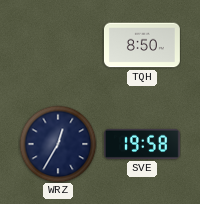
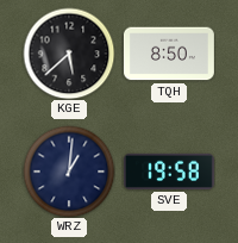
KGE: none -> 5:38 (69, 54)
WRZ: 12:35 -> 1:01 (69, 172)
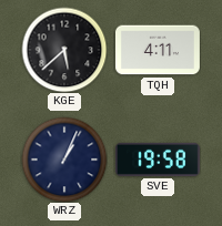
TQH: 8:50 -> 4:11 (158, 50)
WRZ: 1:01 -> 1:04 (64, 160)
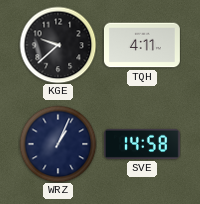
KGE: 5:38 -> 9:38 (58, 45)
SVE: 19:58 -> 14:58 (142, 144)
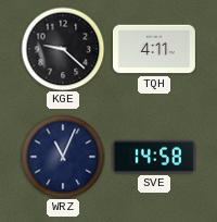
KGE: 9:38 -> 9:22 (63, 49)
WRZ: 1:04 -> 11:04 (63, 157)
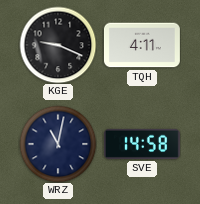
KGE: 9:22 -> 9:19 (58, 45)
WRZ: 11:04 -> 11:02 (58, 144)
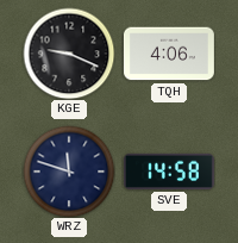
TQH: 4:11 -> 4:06 (169, 54)
WRZ: 11:02 -> 11:48 (69, 172)
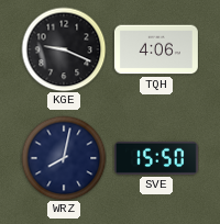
WRZ: 11:48 -> 8:02 (64, 158)
SVE: 14:58 -> 15:50 (156, 158)
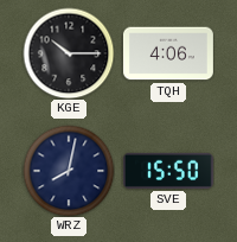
KGE: 9:19 -> 10:15 (69, 53)
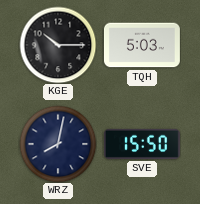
TQH: 4:06 -> 5:03 (142, 45)
